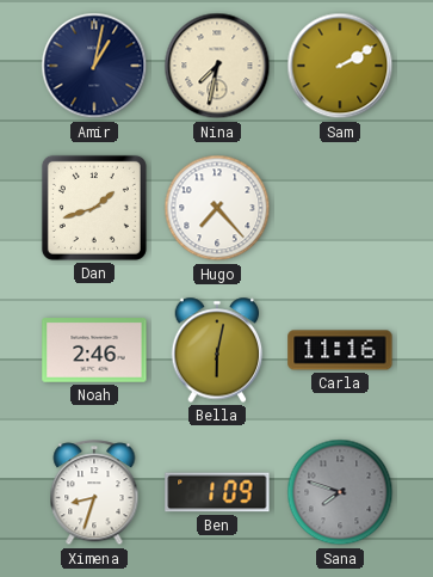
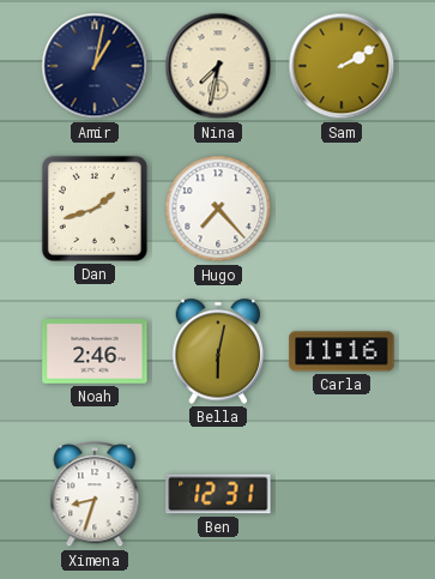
Ben: 1:09 -> 12:31 (218, 494)
Sana: 7:48 -> none (340, 492)
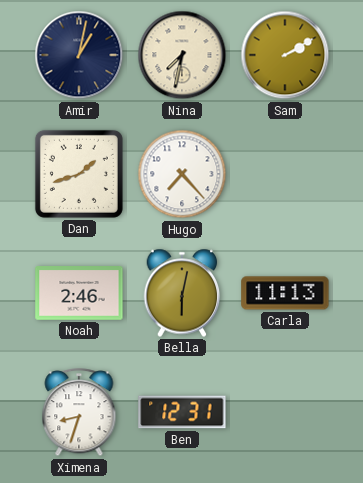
Carla: 11:16 -> 11:13 (285, 293)
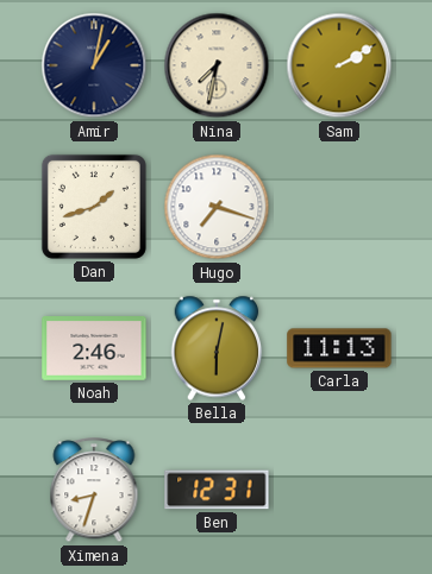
Hugo: 7:23 -> 7:18 (217, 207)
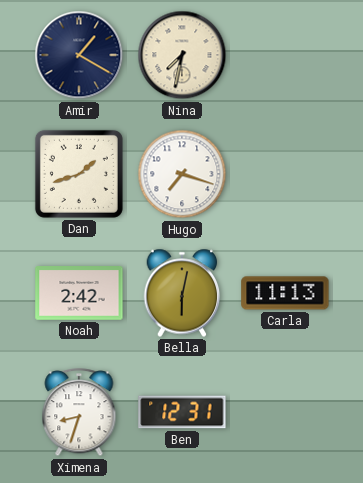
Amir: 1:02 -> 1:20 (79, 55)
Sam: 2:10 -> none (339, 65)
Noah: 2:46 -> 2:42 (79, 294)
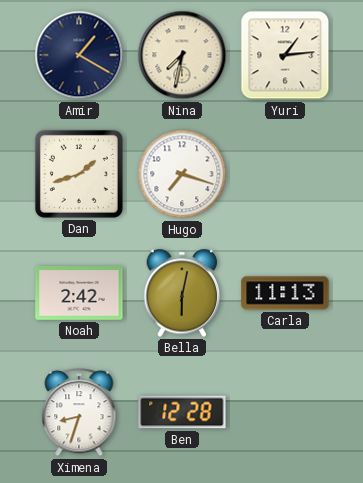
Yuri: none -> 1:14 (285, 55)
Ben: 12:31 -> 12:28 (182, 412)
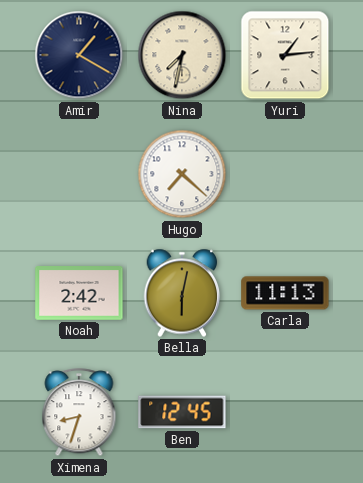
Dan: 1:42 -> none (79, 174)
Hugo: 7:18 -> 7:22 (182, 174)
Ben: 12:28 -> 12:45 (182, 412)
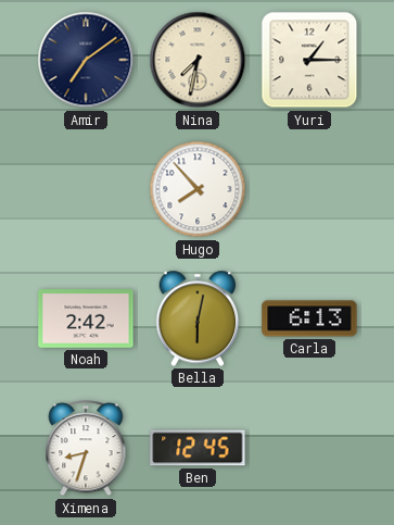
Amir: 1:20 -> 7:09 (86, 60)
Yuri: 1:14 -> 1:15 (309, 60)
Hugo: 7:22 -> 7:53 (198, 189)
Carla: 11:13 -> 6:13 (309, 318)
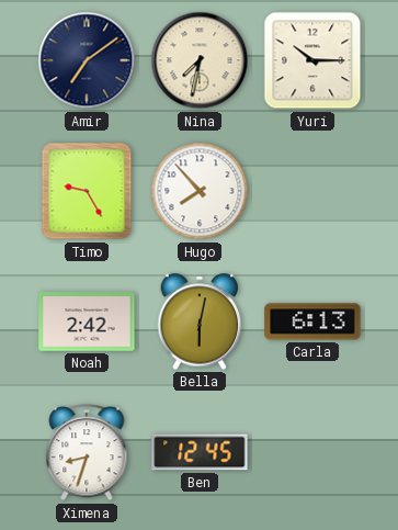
Yuri: 1:15 -> 10:15 (312, 60)
Timo: none -> 9:25 (87, 191)
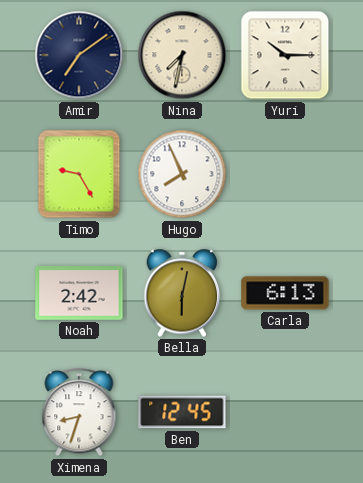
Hugo: 7:53 -> 7:56 (182, 174)
